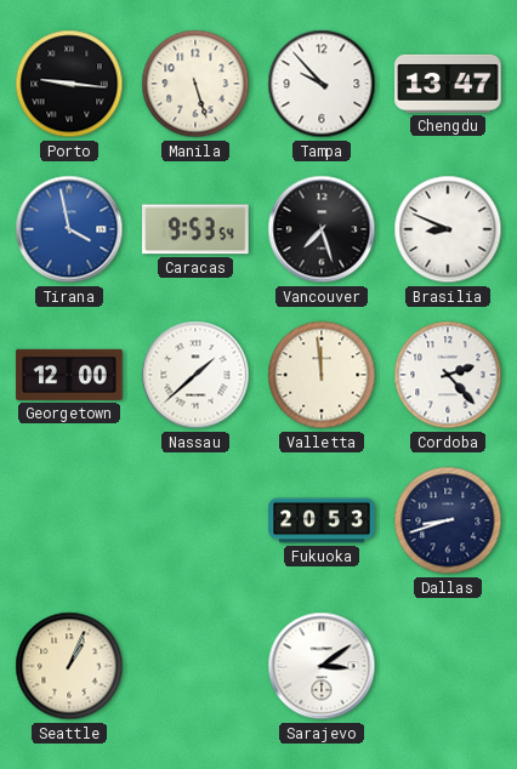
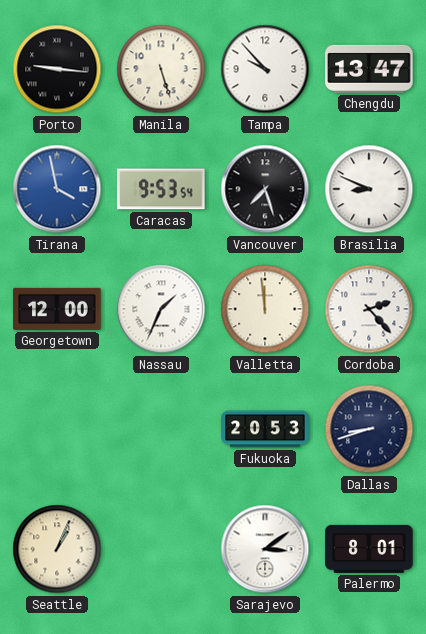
Nassau: 1:38 -> 1:34 (161, 309)
Palermo: none -> 8:01 (369, 549)
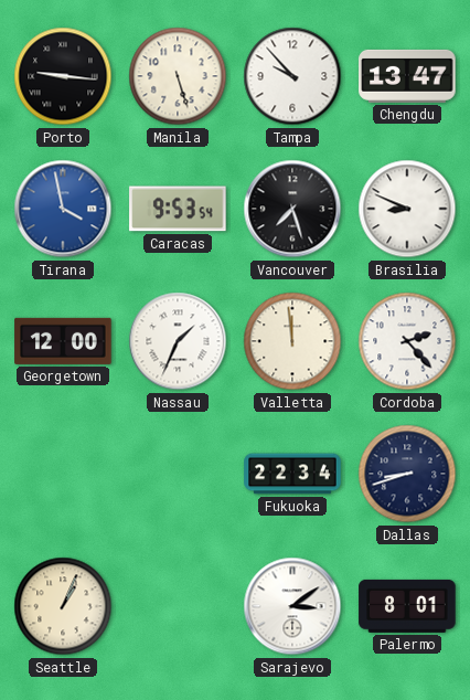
Fukuoka: 20:53 -> 22:34 (292, 474)
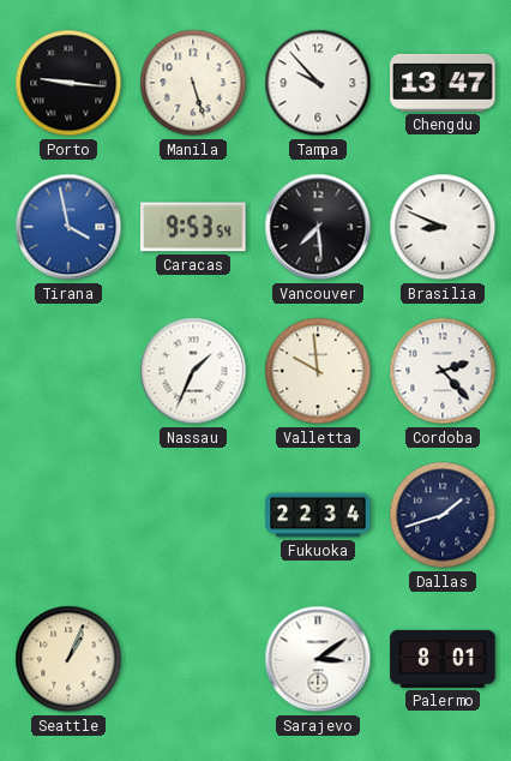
Vancouver: 7:27 -> 7:29 (318, 227)
Georgetown: 12:00 -> none (63, 341)
Valletta: 11:59 -> 9:59 (318, 371)
Dallas: 8:42 -> 1:42 (443, 515)
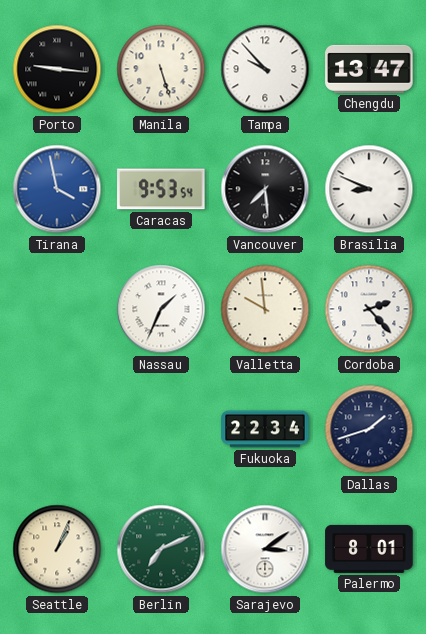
Berlin: none -> 7:11 (161, 549)
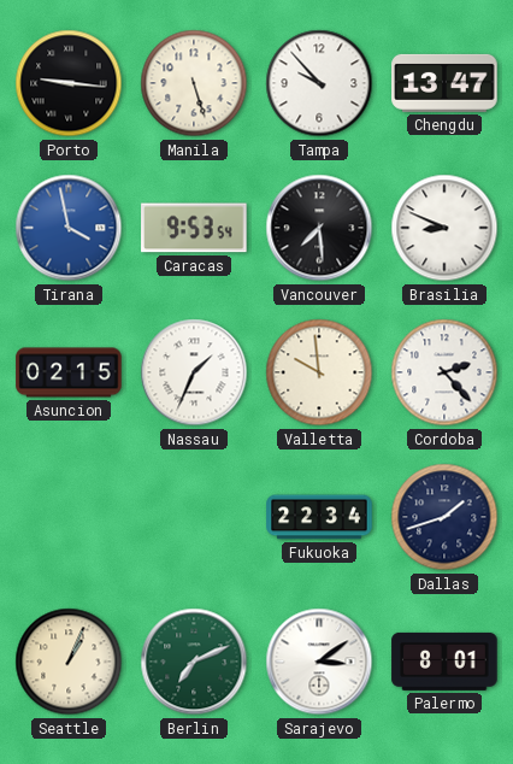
Asuncion: none -> 02:15 (69, 372)
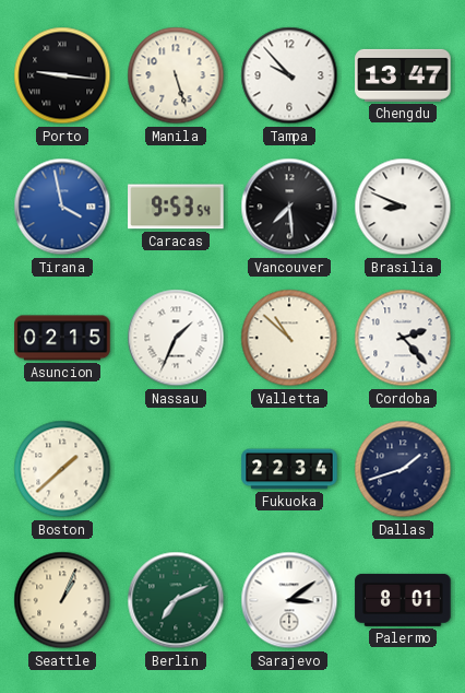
Valletta: 9:59 -> 10:52 (289, 338)
Boston: none -> 1:38 (62, 469)
